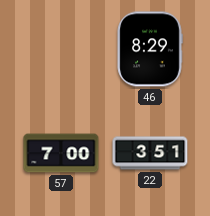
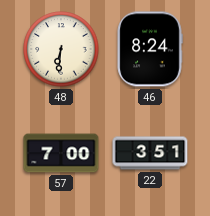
48: none -> 6:31 (61, 49)
46: 8:29 -> 8:24 (150, 49)
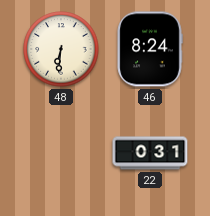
57: 7:00 -> none (61, 153)
22: 3:51 -> 0:31 (150, 153)
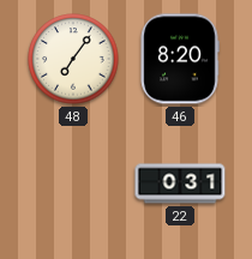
48: 6:31 -> 7:06 (73, 59)
46: 8:24 -> 8:20 (180, 59)
